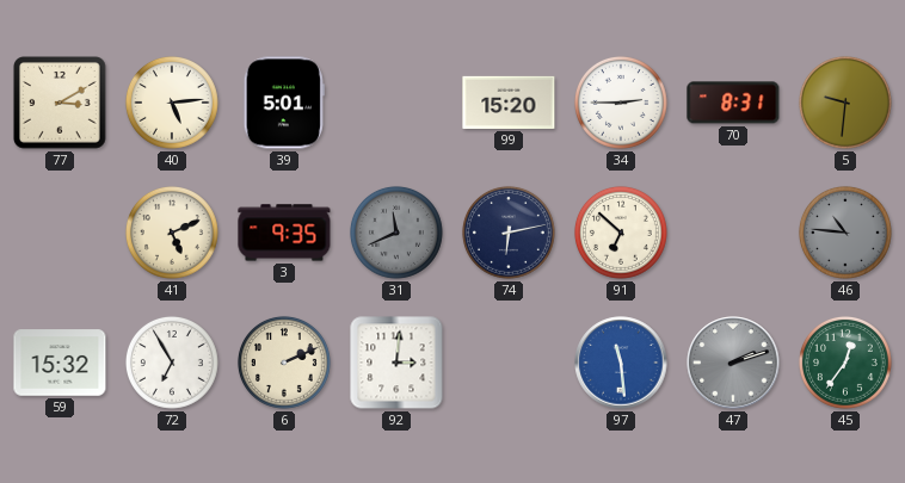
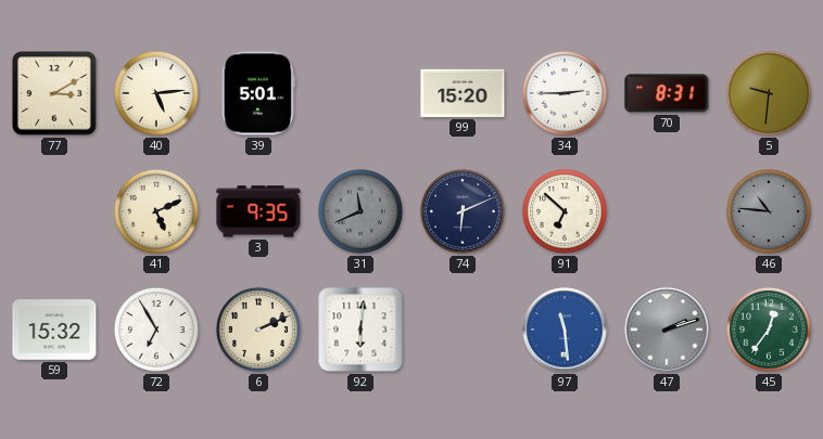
74: 6:13 -> 6:11 (463, 211)
92: 3:01 -> 6:01 (360, 330)
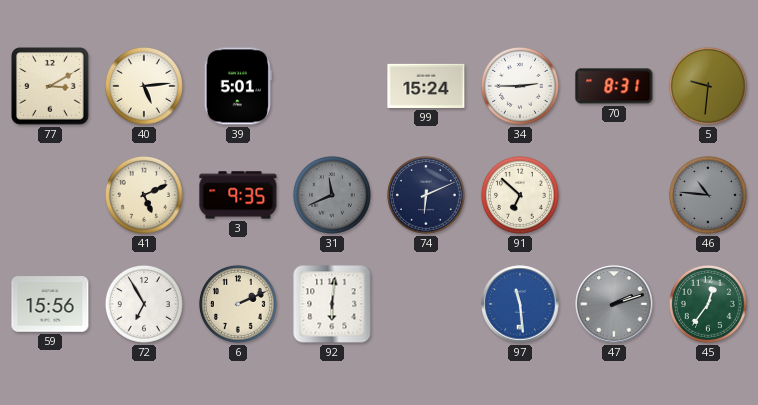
99: 15:20 -> 15:24 (426, 86)
59: 15:32 -> 15:56 (50, 304)
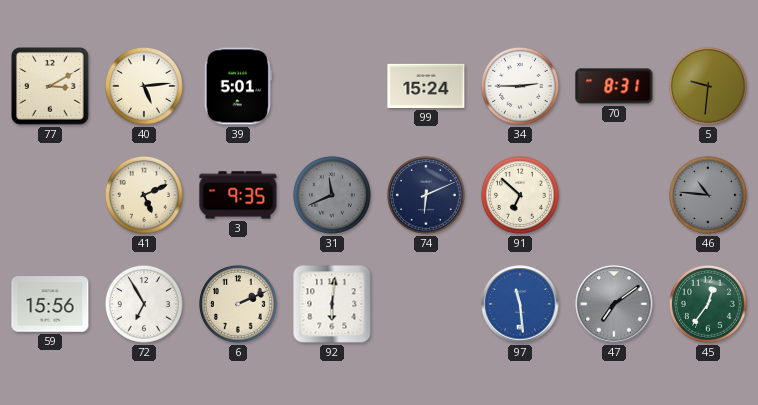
47: 2:12 -> 7:09 (614, 304)
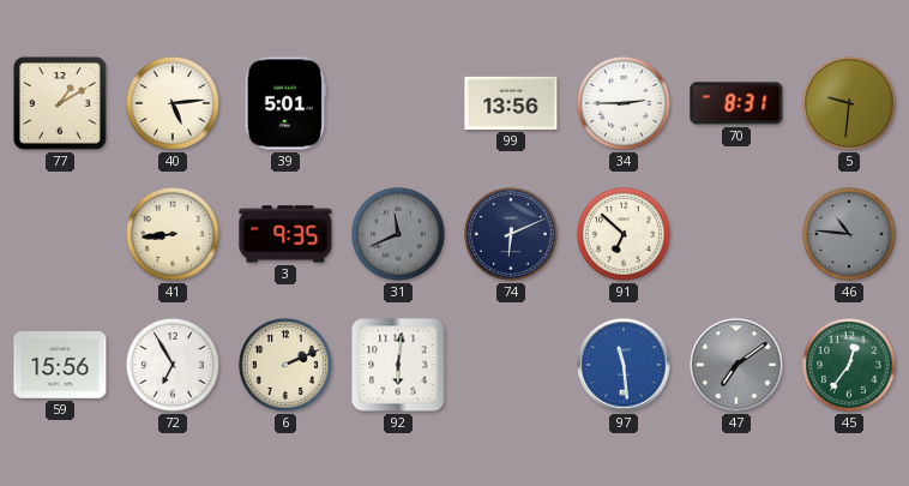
77: 3:10 -> 1:10 (61, 104)
99: 15:24 -> 13:56 (511, 103)
41: 5:11 -> 8:44 (173, 234)
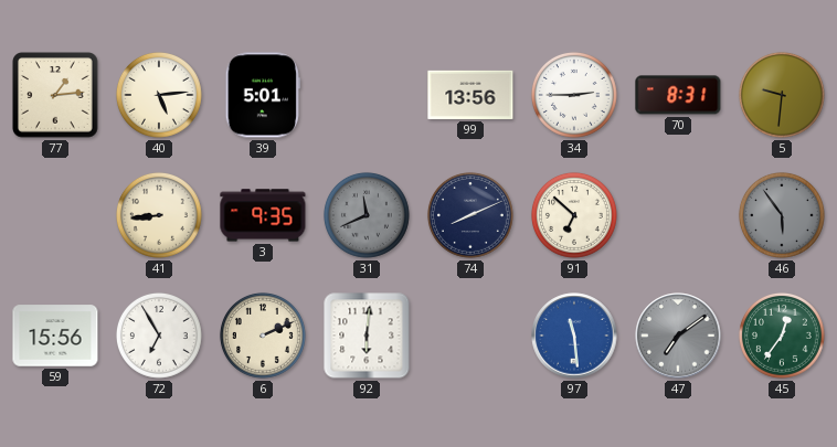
77: 1:10 -> 1:14 (56, 96)
74: 6:11 -> 8:11 (470, 215)
46: 10:46 -> 5:54 (782, 215)
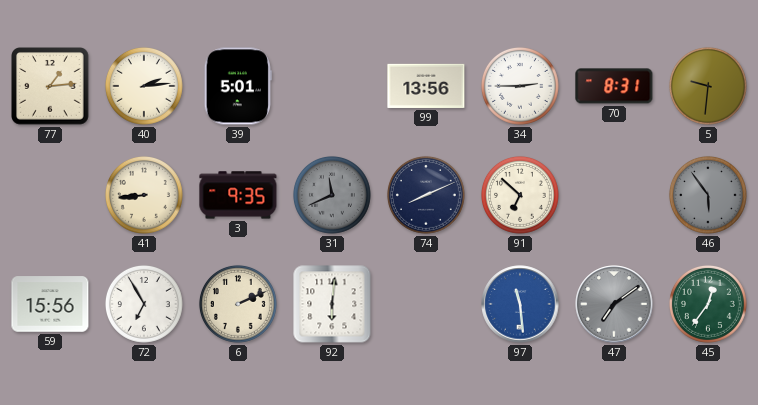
40: 5:14 -> 2:14 (144, 86)
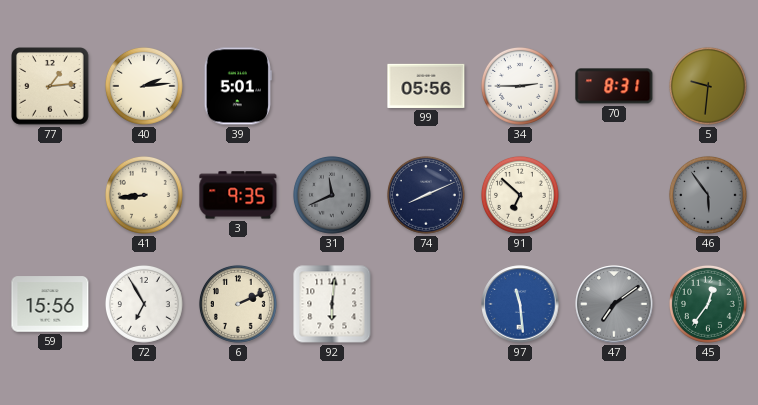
99: 13:56 -> 05:56 (426, 86)
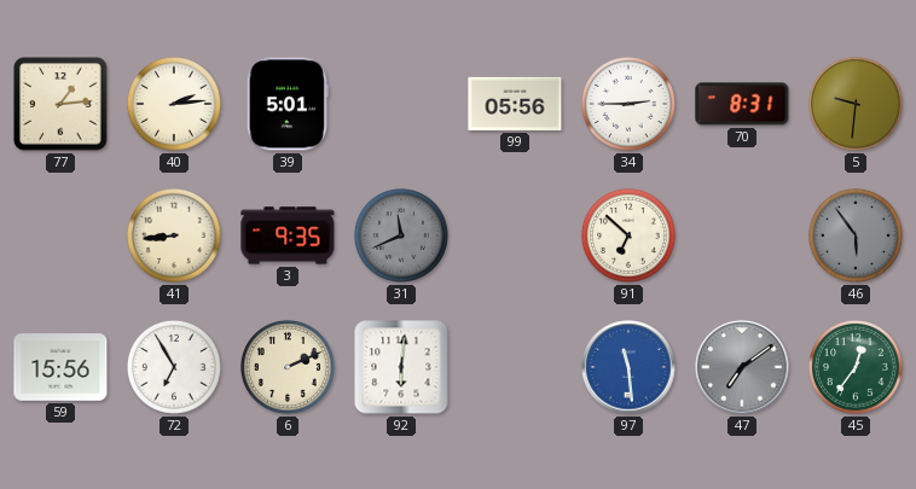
74: 8:11 -> none (426, 195)
